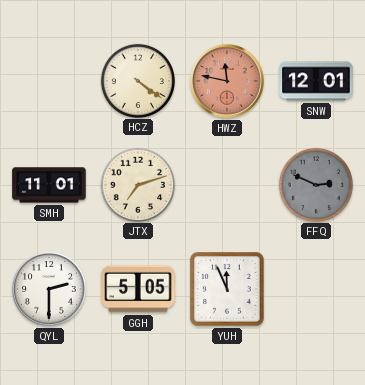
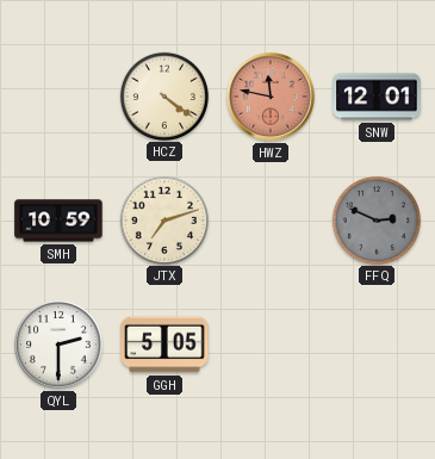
SMH: 11:01 -> 10:59 (58, 221)
YUH: 11:56 -> none (227, 289)
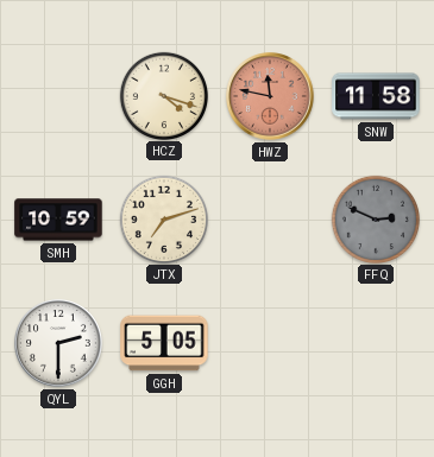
HCZ: 4:21 -> 4:18 (163, 95)
SNW: 12:01 -> 11:58 (376, 96)
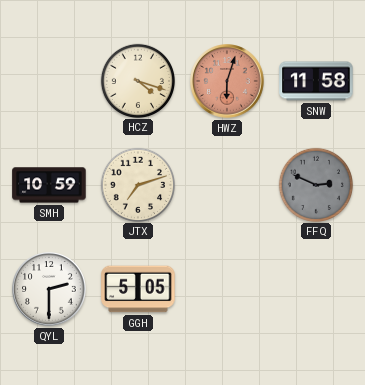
HWZ: 11:47 -> 6:03 (228, 82)
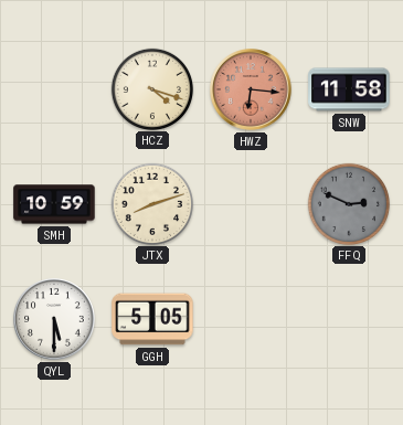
HWZ: 6:03 -> 6:16 (252, 91)
JTX: 7:12 -> 8:12 (151, 203)
QYL: 2:30 -> 5:30 (55, 320)
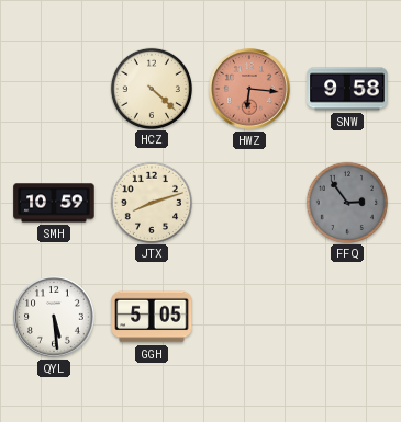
HCZ: 4:18 -> 4:22 (151, 88)
SNW: 11:58 -> 9:58 (347, 89)
FFQ: 2:49 -> 2:54 (346, 202)
QYL: 5:30 -> 5:29 (55, 318)
